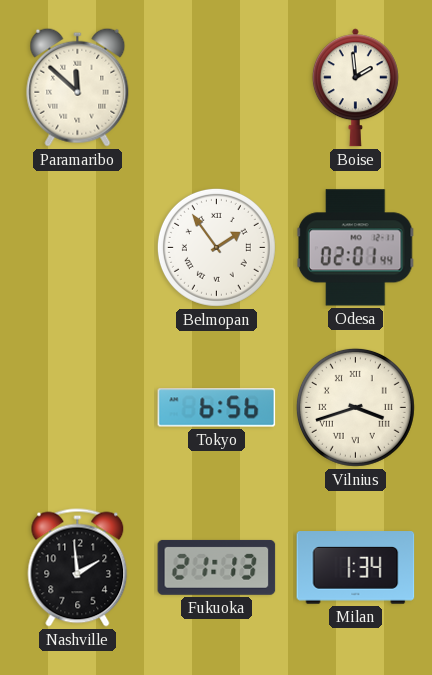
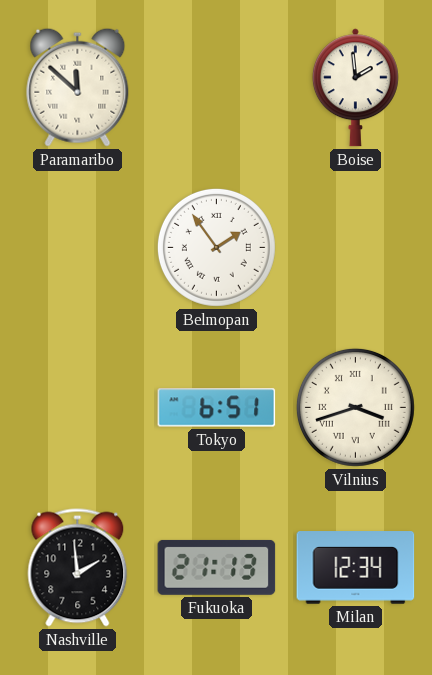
Odesa: 02:01 -> none (355, 248)
Tokyo: 6:56 -> 6:51 (217, 408)
Milan: 1:34 -> 12:34 (356, 568)
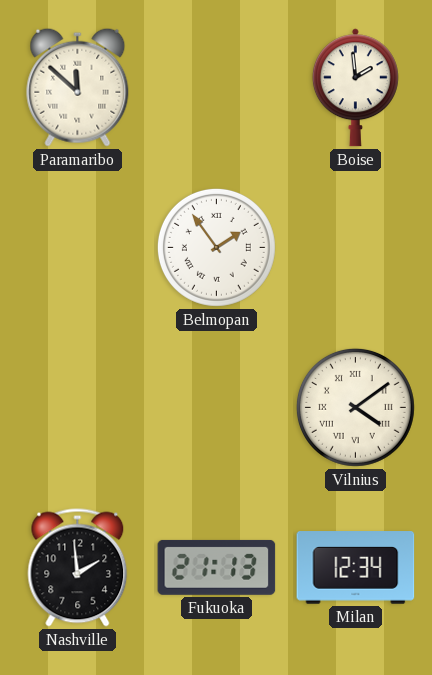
Tokyo: 6:51 -> none (217, 408)
Vilnius: 3:42 -> 4:09 (355, 407)
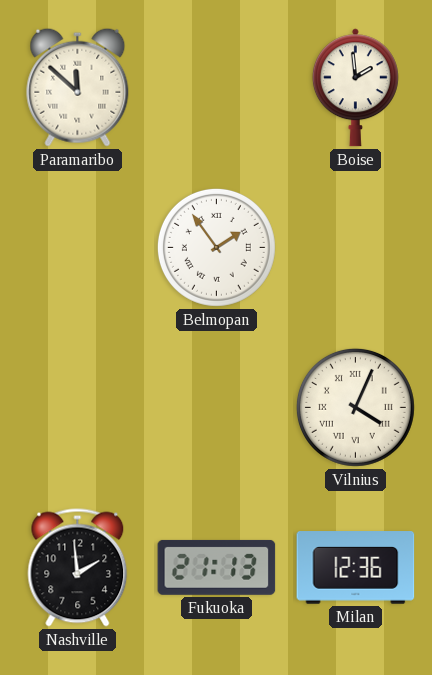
Vilnius: 4:09 -> 4:04 (355, 407)
Milan: 12:34 -> 12:36 (356, 568)
